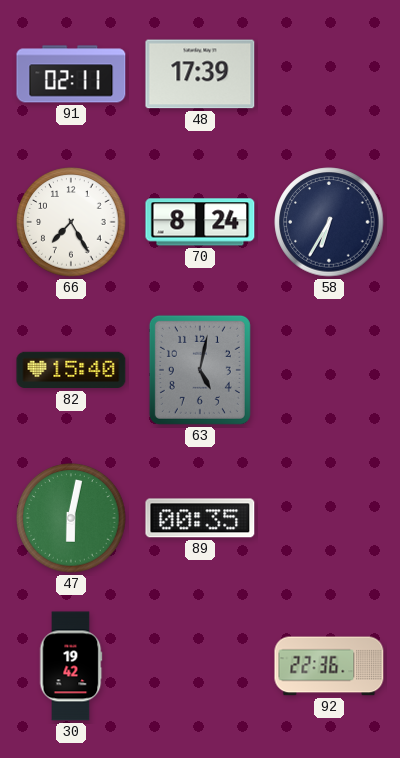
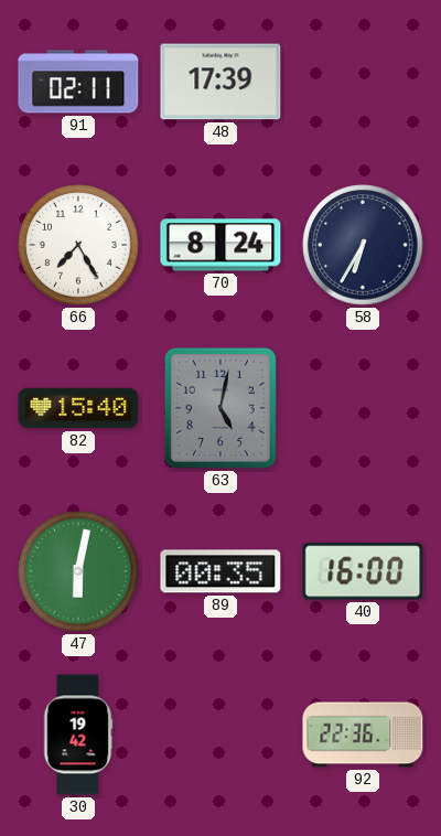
40: none -> 16:00 (363, 571)
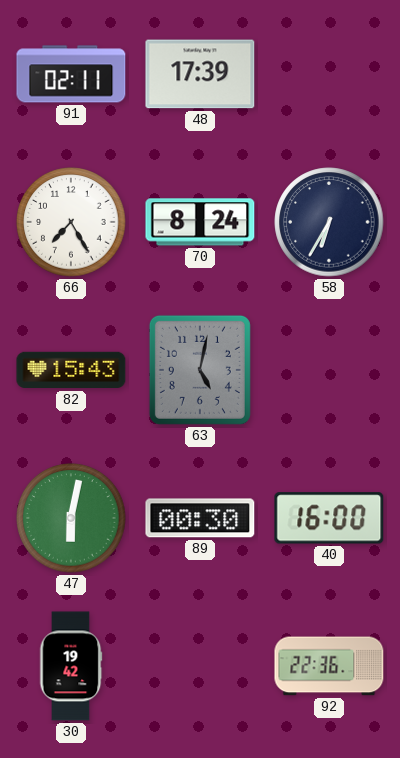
82: 15:40 -> 15:43 (71, 370)
89: 00:35 -> 00:30 (200, 518)
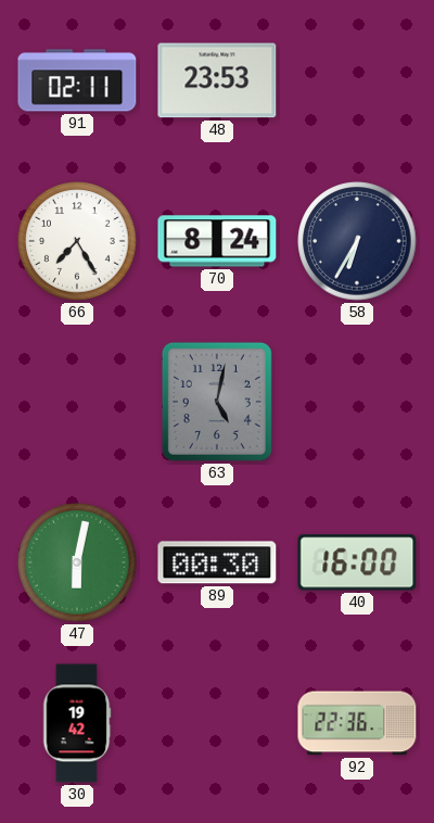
48: 17:39 -> 23:53 (217, 80)
82: 15:43 -> none (71, 370)
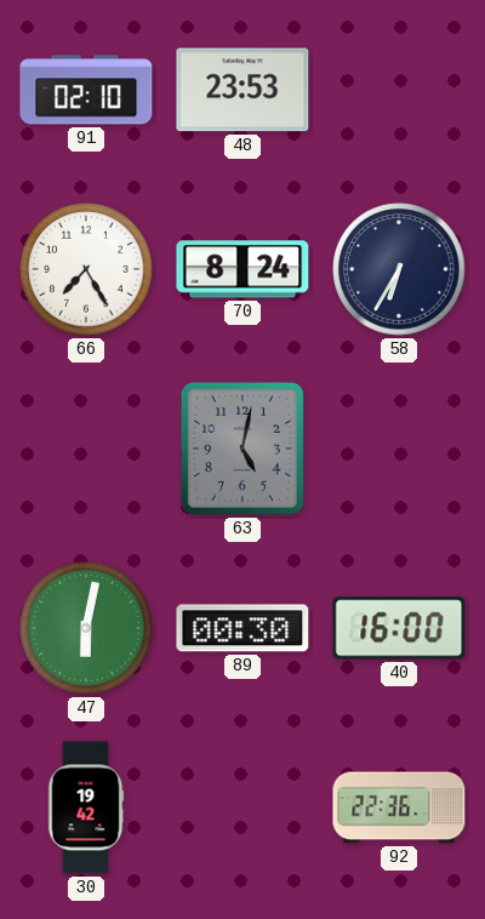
91: 02:11 -> 02:10 (86, 90)
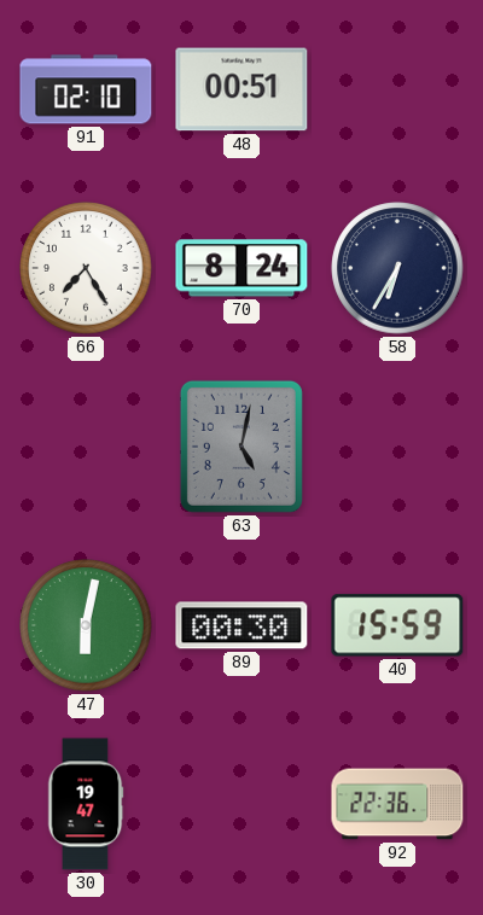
48: 23:53 -> 00:51 (241, 89)
40: 16:00 -> 15:59 (397, 625)
30: 19:42 -> 19:47 (86, 804)
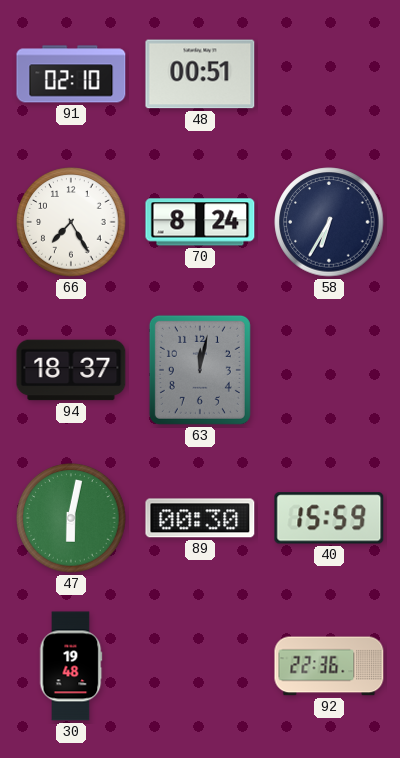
94: none -> 18:37 (71, 370)
63: 5:02 -> 12:02 (200, 370)
30: 19:47 -> 19:48 (71, 666)
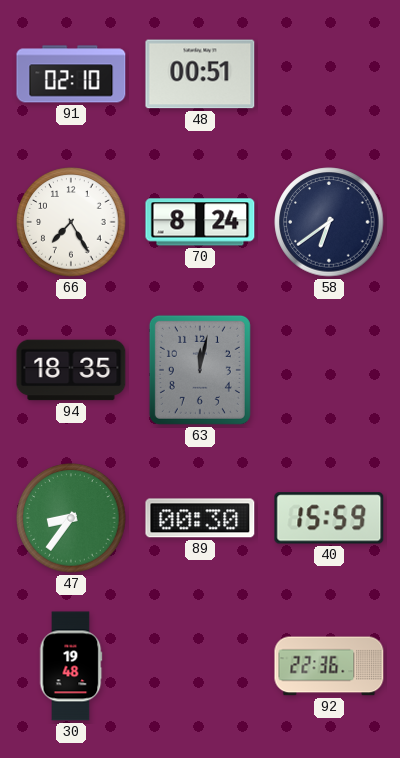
58: 6:35 -> 6:39 (329, 222)
94: 18:37 -> 18:35 (71, 370)
47: 6:02 -> 8:36 (71, 518)
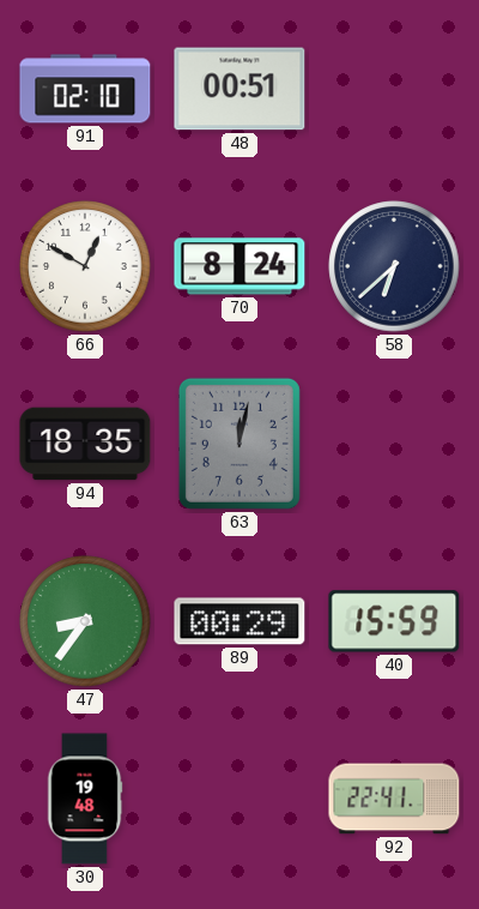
66: 7:25 -> 12:50 (85, 266)
58: 6:39 -> 6:38 (394, 266)
89: 00:30 -> 00:29 (239, 621)
92: 22:36 -> 22:41 (394, 799)
